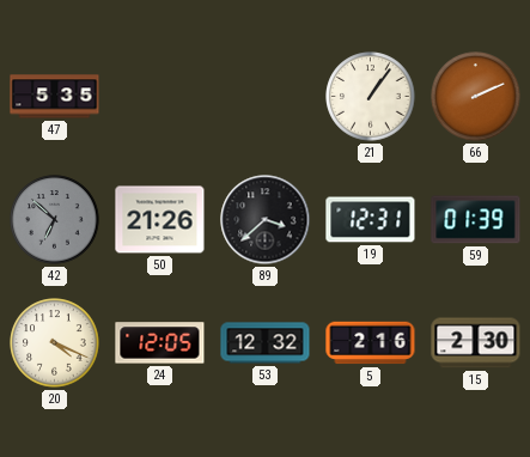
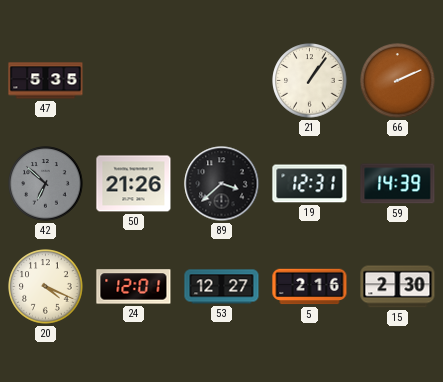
59: 01:39 -> 14:39 (398, 184)
24: 12:05 -> 12:01 (134, 287)
53: 12:32 -> 12:27 (222, 287)
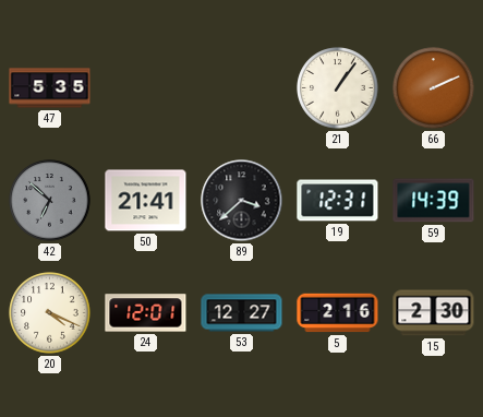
50: 21:26 -> 21:41 (146, 201)
